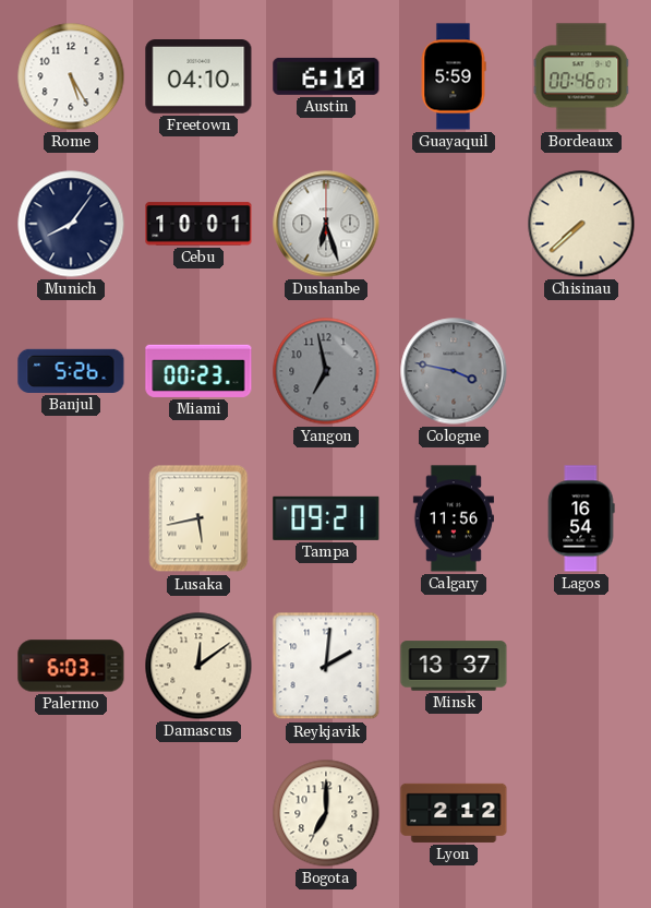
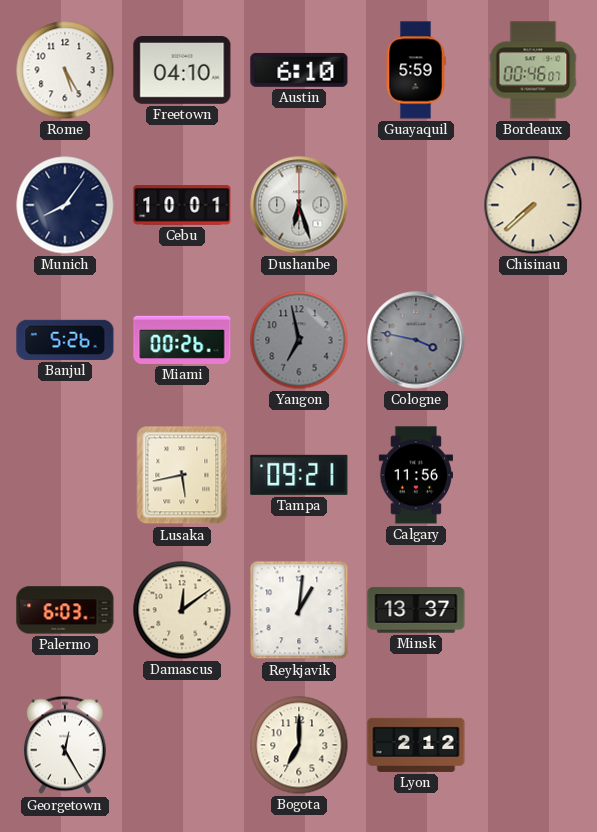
Miami: 00:23 -> 00:26 (182, 340)
Lagos: 16:54 -> none (581, 518)
Reykjavik: 2:01 -> 1:01 (299, 610)
Georgetown: none -> 12:25 (65, 745)
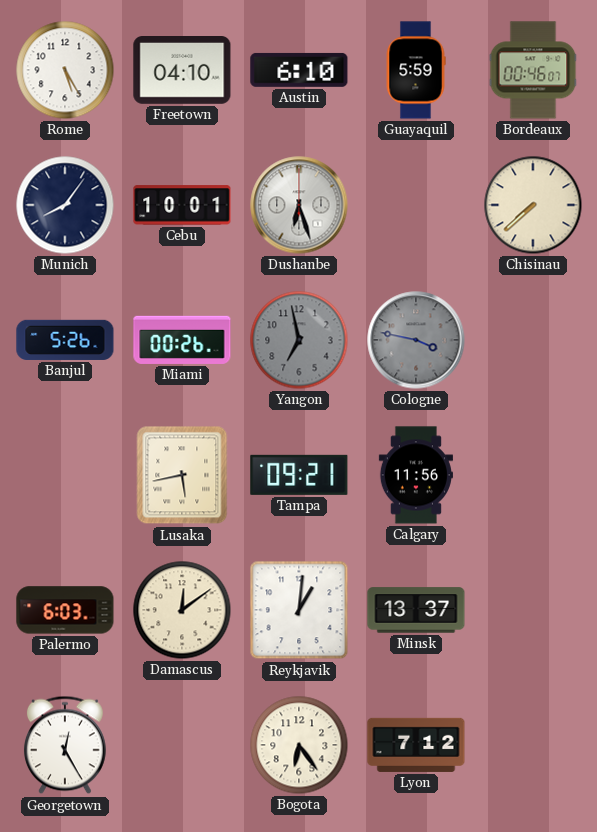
Bogota: 7:00 -> 6:24 (299, 745)
Lyon: 2:12 -> 7:12 (416, 745)
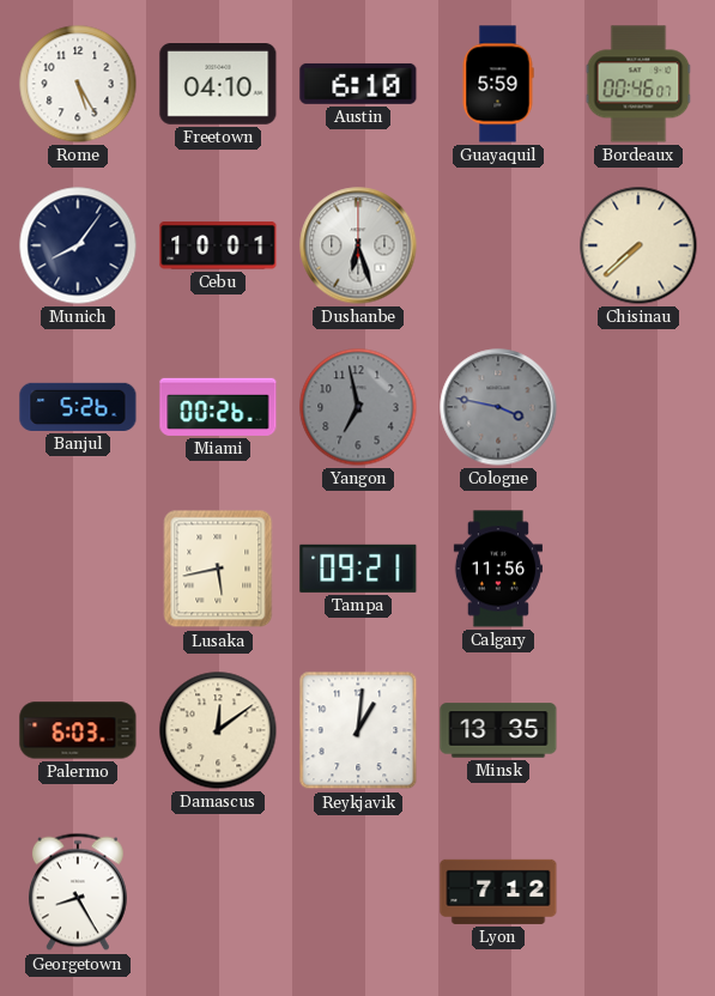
Minsk: 13:37 -> 13:35 (498, 730)
Georgetown: 12:25 -> 8:25 (78, 892)
Bogota: 6:24 -> none (299, 745)
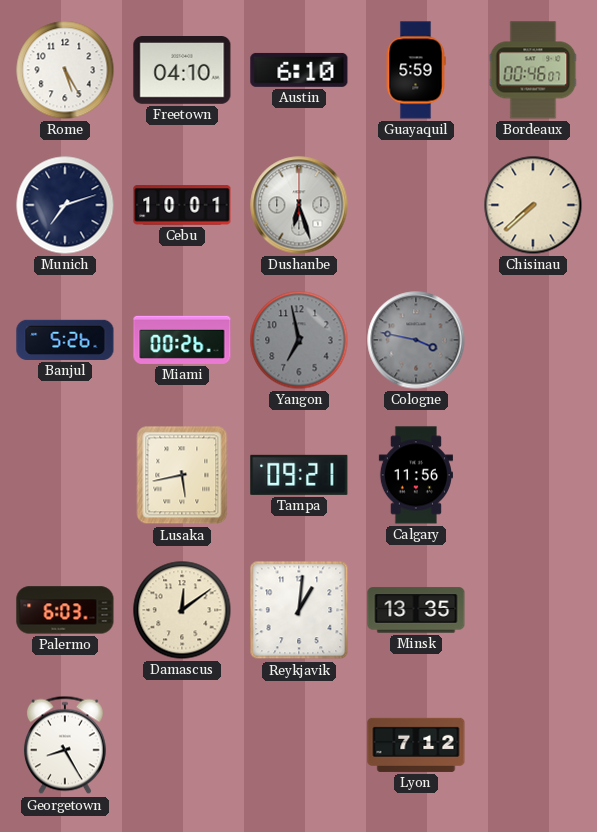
Munich: 8:06 -> 7:12 (65, 205)
